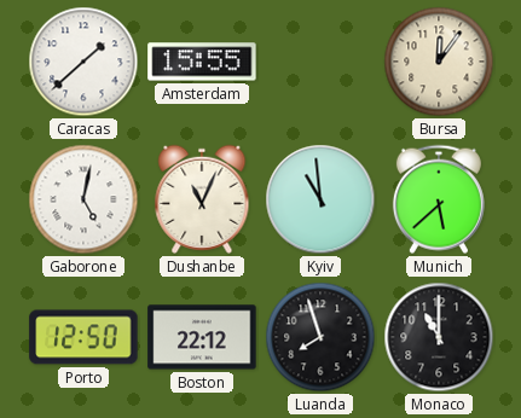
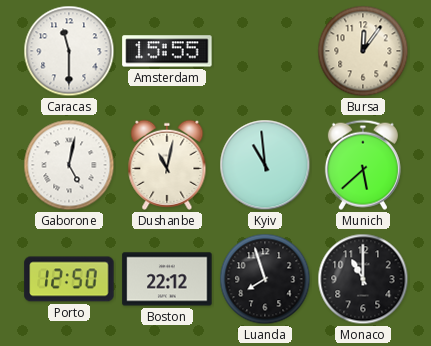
Caracas: 1:38 -> 11:30 (69, 51)
Dushanbe: 11:04 -> 11:02 (167, 165)
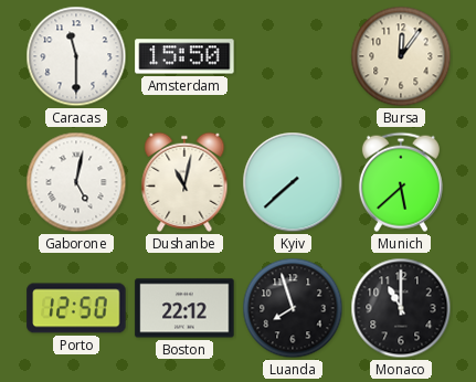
Amsterdam: 15:55 -> 15:50 (184, 56)
Kyiv: 10:59 -> 7:38 (293, 182)
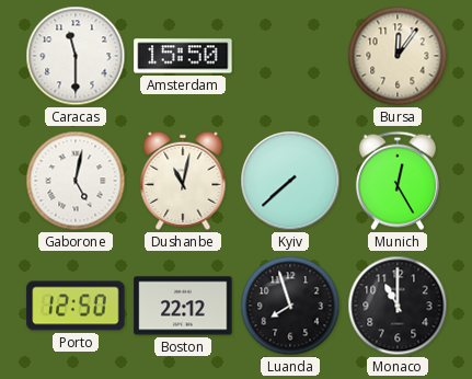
Munich: 5:38 -> 12:25 (398, 181)
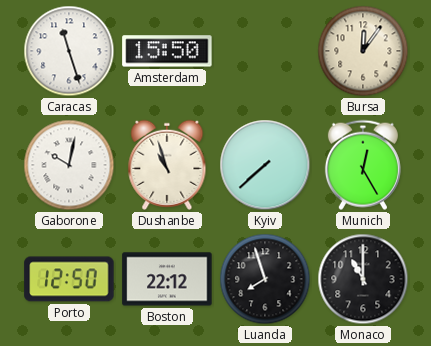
Caracas: 11:30 -> 11:27 (69, 51)
Gaborone: 5:02 -> 10:02 (69, 165)
Dushanbe: 11:02 -> 10:57 (167, 165)
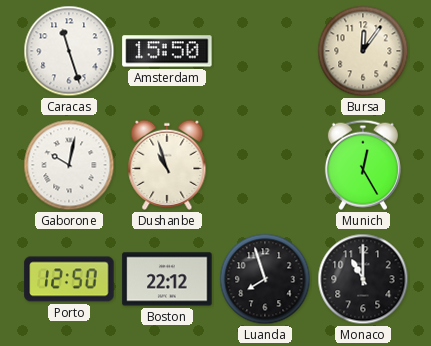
Kyiv: 7:38 -> none (265, 165)
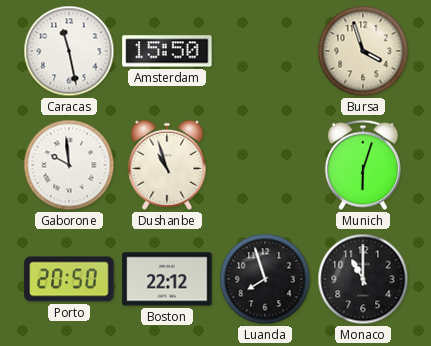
Caracas: 11:27 -> 11:28 (69, 51)
Bursa: 12:06 -> 3:57 (363, 51)
Gaborone: 10:02 -> 9:59 (69, 165)
Munich: 12:25 -> 6:03 (363, 165)
Porto: 12:50 -> 20:50 (69, 279)
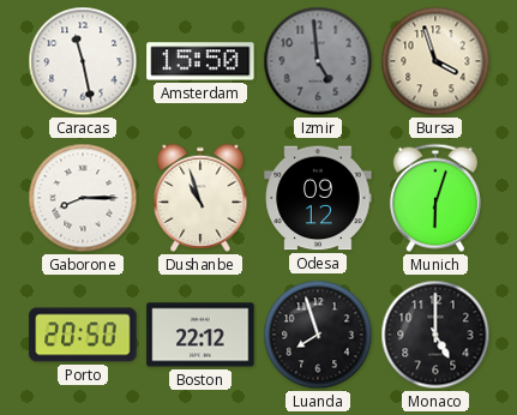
Izmir: none -> 4:59 (318, 61)
Gaborone: 9:59 -> 8:15 (83, 198)
Odesa: none -> 09:12 (318, 198)
Monaco: 11:00 -> 5:00 (435, 335)
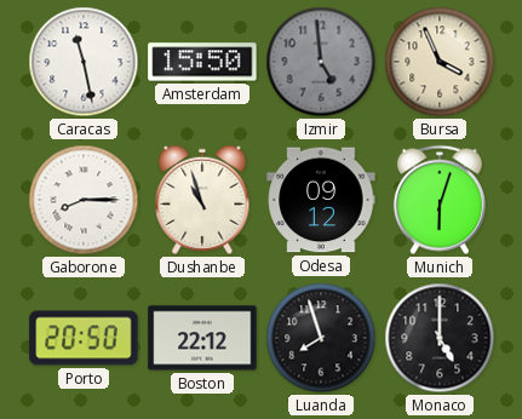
Bursa: 3:57 -> 3:56 (440, 62)
